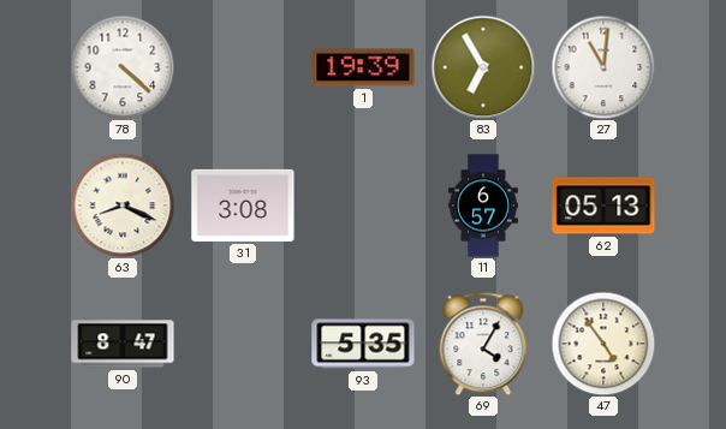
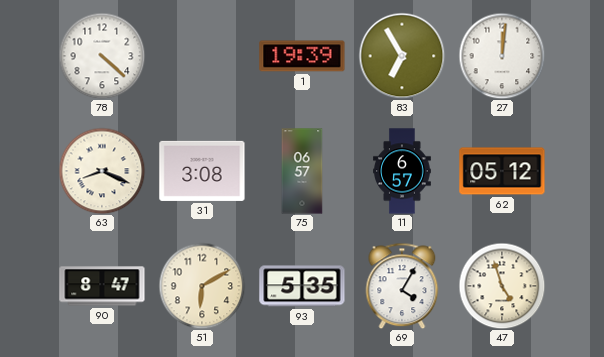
27: 11:01 -> 12:01 (502, 56)
75: none -> 06:57 (302, 171)
62: 05:13 -> 05:12 (502, 171)
51: none -> 6:10 (202, 286)
47: 4:54 -> 4:57 (502, 286)
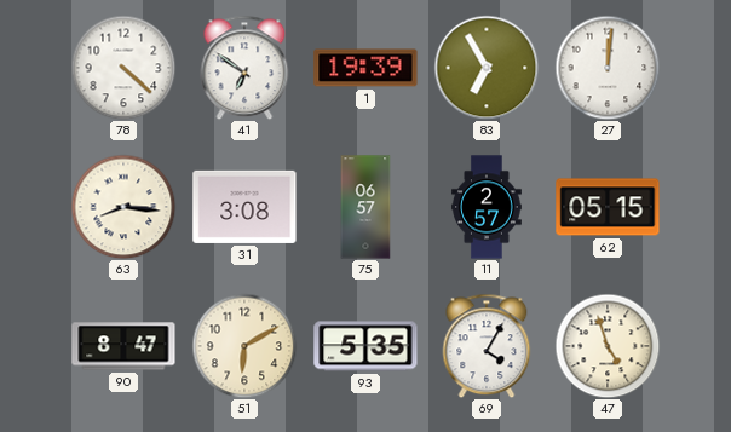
41: none -> 6:51 (244, 68)
63: 8:19 -> 8:16 (123, 207)
11: 6:57 -> 2:57 (487, 207)
62: 05:12 -> 05:15 (608, 207)
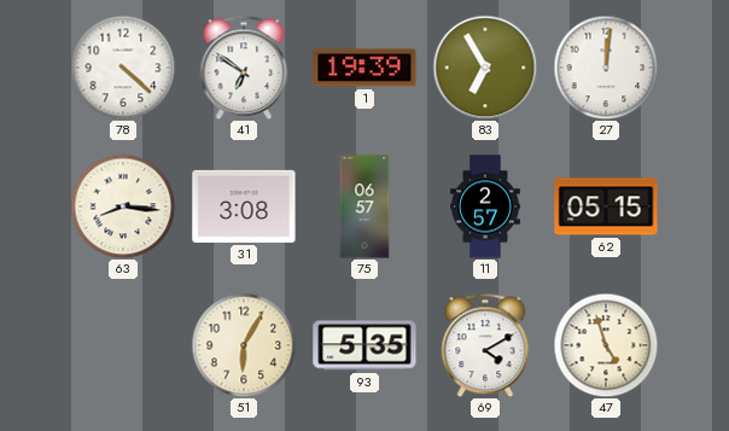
90: 8:47 -> none (123, 346)
51: 6:10 -> 6:05 (244, 345)
69: 4:05 -> 4:10 (485, 345)
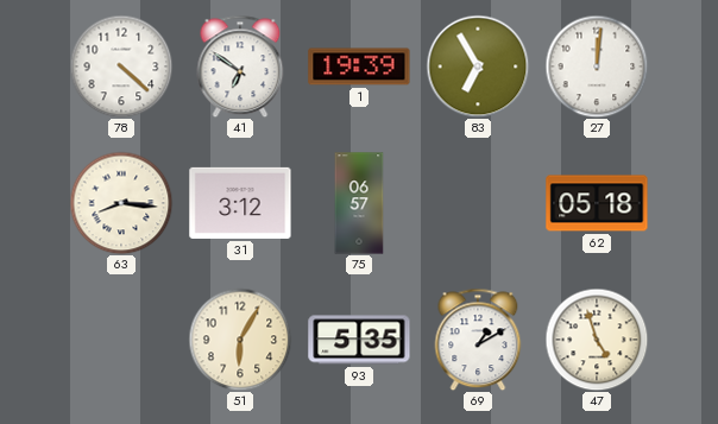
31: 3:08 -> 3:12 (240, 203)
11: 2:57 -> none (485, 206)
62: 05:15 -> 05:18 (597, 203)
69: 4:10 -> 1:10 (478, 340)
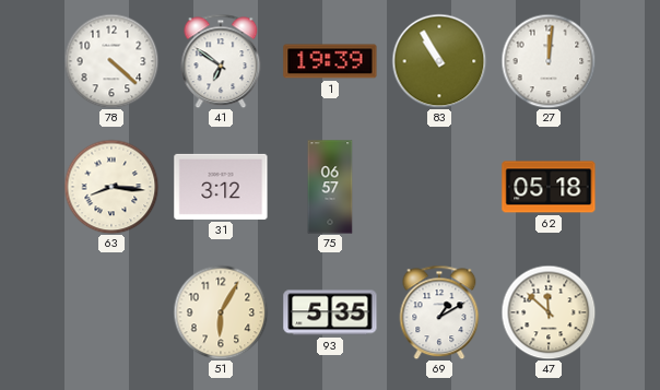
83: 6:55 -> 10:55 (439, 61)
47: 4:57 -> 11:52 (549, 312)
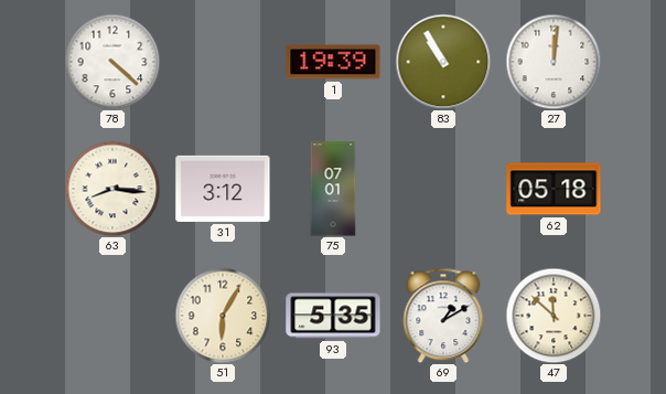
41: 6:51 -> none (221, 61)
75: 06:57 -> 07:01 (333, 189)
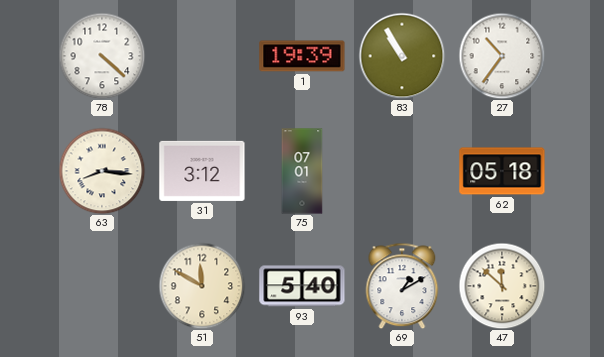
27: 12:01 -> 10:36 (502, 56)
51: 6:05 -> 11:50 (202, 286)
93: 5:35 -> 5:40 (302, 286)
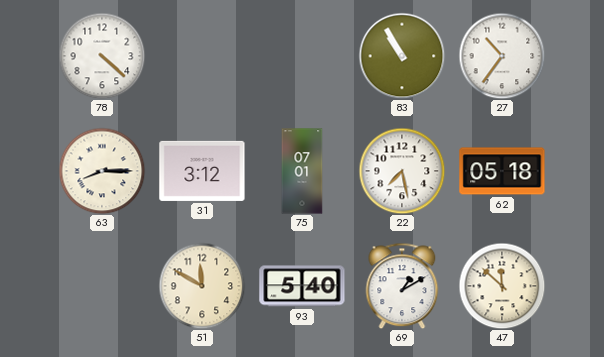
1: 19:39 -> none (302, 56)
63: 8:16 -> 8:15 (102, 171)
22: none -> 7:28 (402, 171)
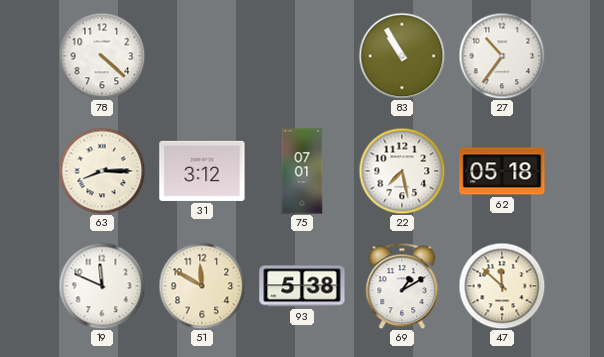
19: none -> 11:49 (102, 286)
93: 5:40 -> 5:38 (302, 286)
